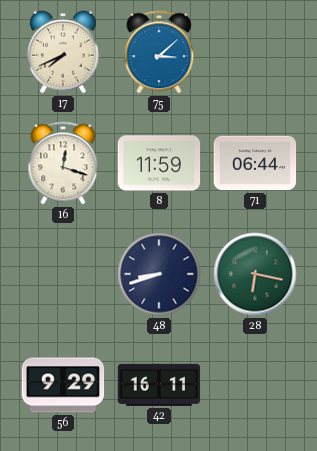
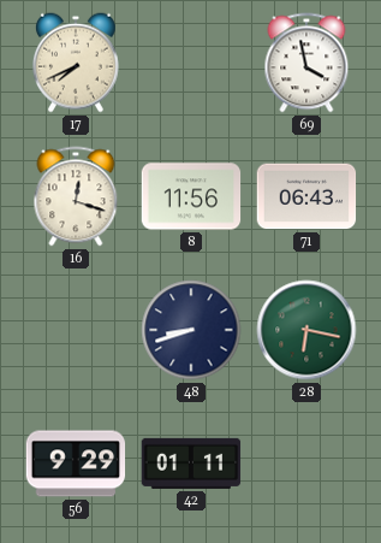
75: 3:08 -> none (159, 52)
69: none -> 3:58 (306, 63)
8: 11:59 -> 11:56 (191, 196)
71: 06:44 -> 06:43 (306, 196)
42: 16:11 -> 01:11 (191, 464)
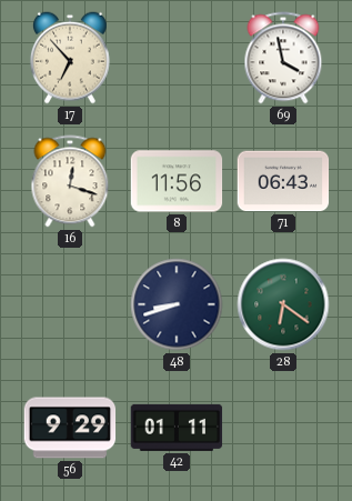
17: 7:41 -> 6:53 (70, 58)
28: 6:17 -> 6:21 (283, 304)
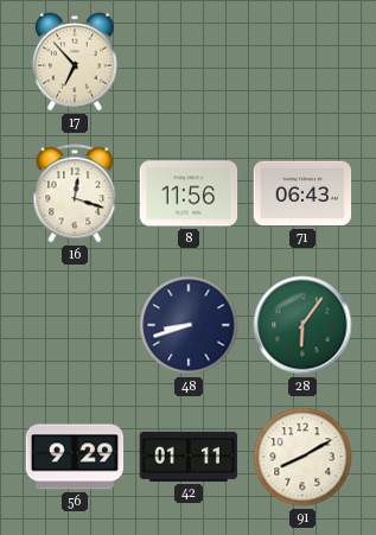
69: 3:58 -> none (283, 58)
28: 6:21 -> 6:06 (302, 325)
91: none -> 8:10 (302, 457)
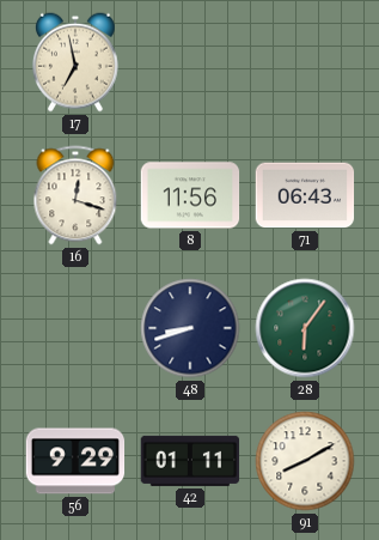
17: 6:53 -> 6:58 (75, 62)
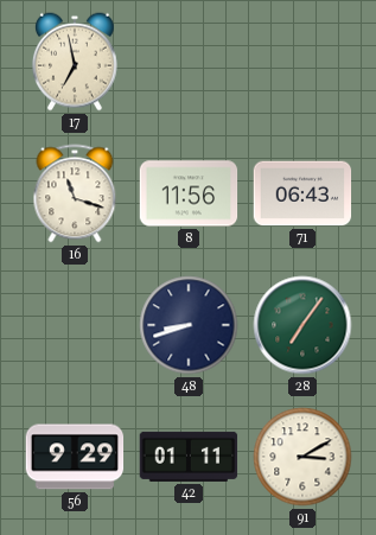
16: 12:18 -> 11:18 (75, 193)
28: 6:06 -> 7:06 (302, 325)
91: 8:10 -> 3:10 (302, 457)
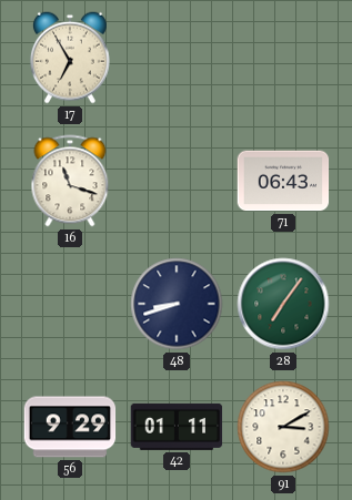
17: 6:58 -> 6:55 (70, 58)
8: 11:56 -> none (189, 193)
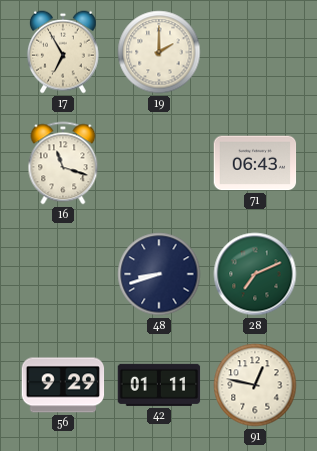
19: none -> 2:00 (159, 52)
28: 7:06 -> 7:11 (255, 274)
91: 3:10 -> 12:47 (255, 385)
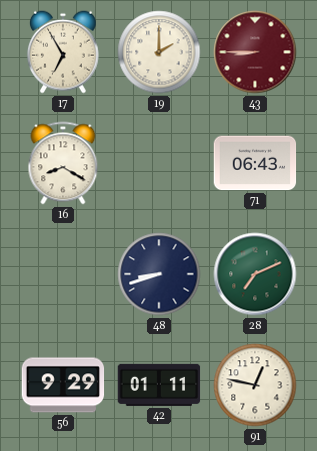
43: none -> 8:45 (255, 52)
16: 11:18 -> 8:20 (63, 163)
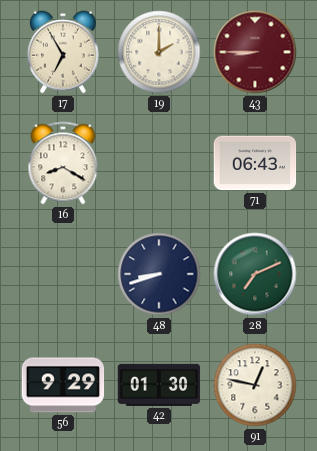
42: 01:11 -> 01:30 (159, 385)
